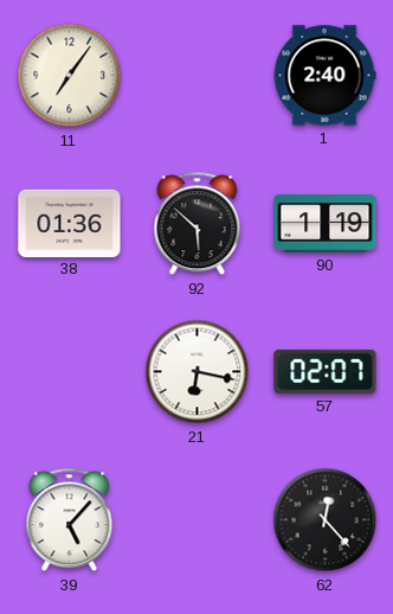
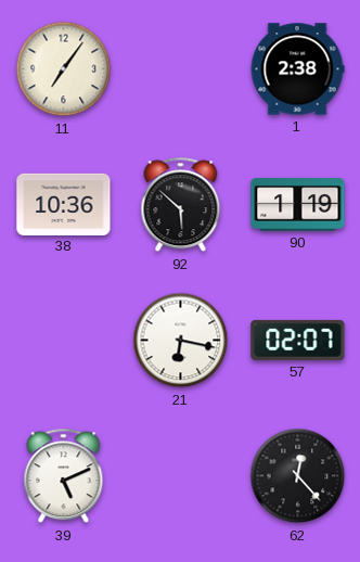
1: 2:40 -> 2:38 (297, 69)
38: 01:36 -> 10:36 (64, 204)
39: 5:07 -> 5:11 (64, 476)
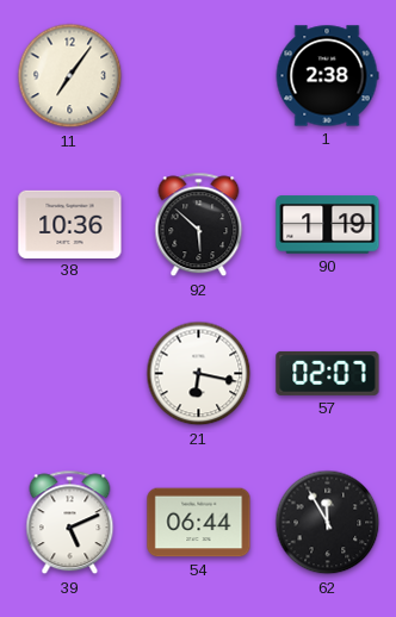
54: none -> 06:44 (199, 523)
62: 12:23 -> 11:55 (328, 523)
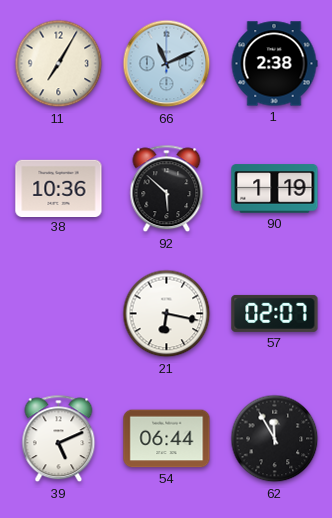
11: 7:06 -> 7:05 (59, 64)
66: none -> 11:11 (167, 64)
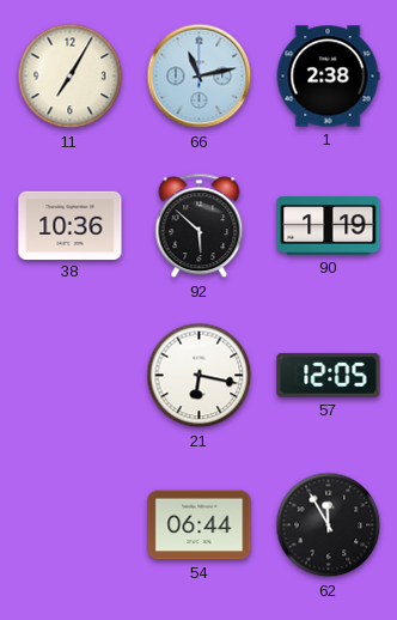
66: 11:11 -> 11:13 (200, 77)
57: 02:07 -> 12:05 (329, 375)
39: 5:11 -> none (59, 439)
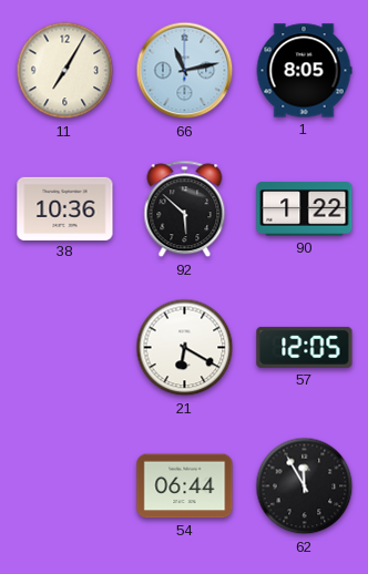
1: 2:38 -> 8:05 (304, 71)
90: 1:19 -> 1:22 (305, 209)
21: 6:17 -> 6:20 (185, 348)
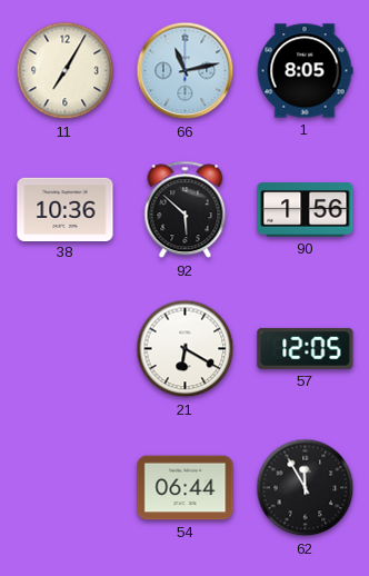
90: 1:22 -> 1:56 (306, 210)
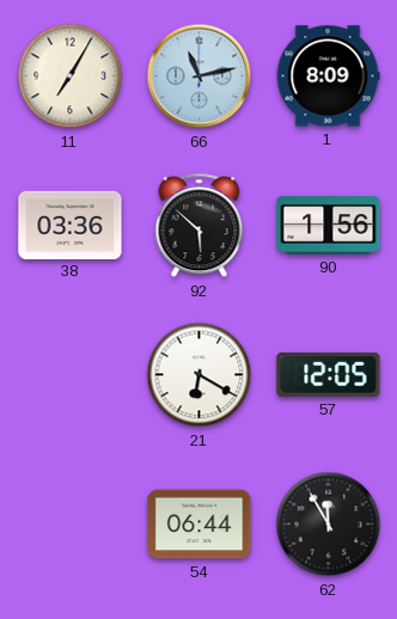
1: 8:05 -> 8:09 (328, 76)
38: 10:36 -> 03:36 (71, 225)
